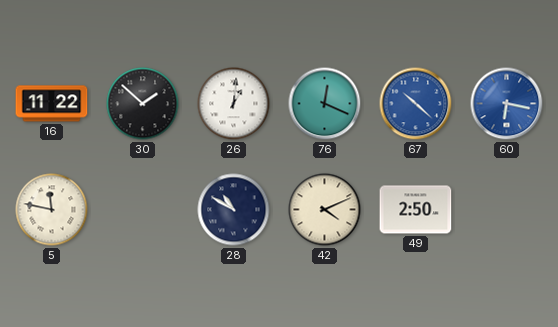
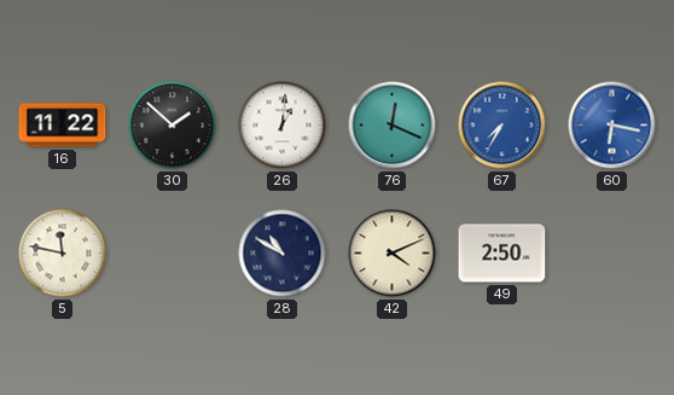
67: 10:22 -> 7:35 (502, 126)
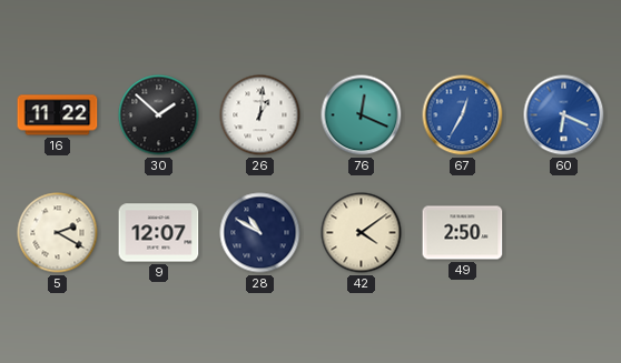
67: 7:35 -> 12:35 (463, 115)
60: 6:17 -> 6:19 (564, 115)
5: 11:47 -> 2:20 (58, 233)
9: none -> 12:07 (159, 233)
42: 4:11 -> 4:09 (362, 233)
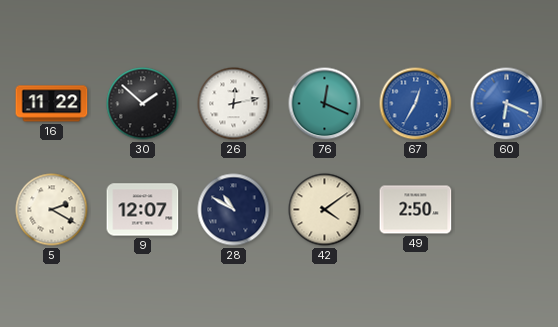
26: 1:01 -> 12:13 (234, 104)
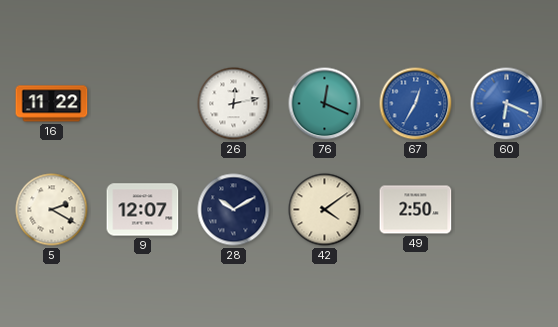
30: 1:52 -> none (143, 104)
28: 10:50 -> 10:10 (234, 210)
